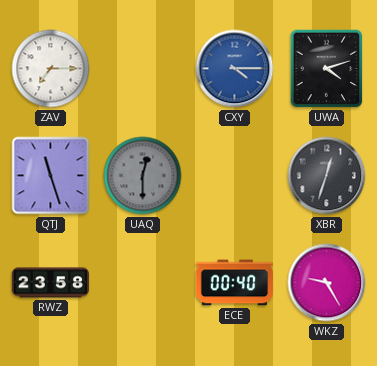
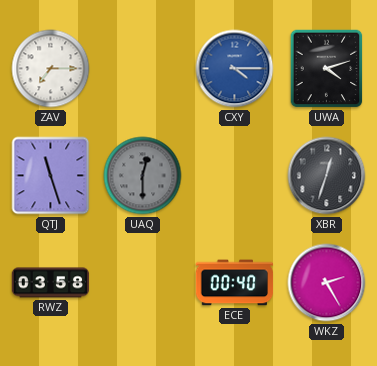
RWZ: 23:58 -> 03:58 (51, 283)
WKZ: 9:25 -> 2:25 (327, 283)
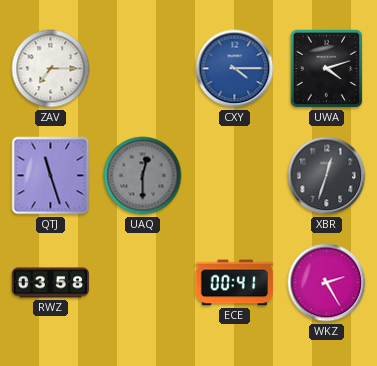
ECE: 00:40 -> 00:41 (235, 283)
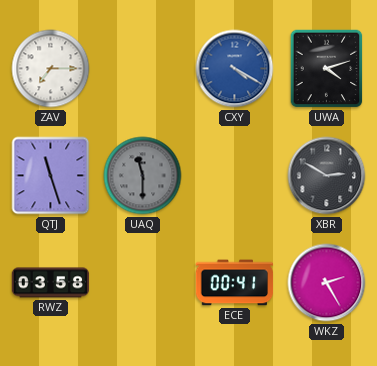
CXY: 4:15 -> 4:20 (235, 69)
UAQ: 12:30 -> 11:30 (143, 176)
XBR: 12:33 -> 2:50 (327, 176)
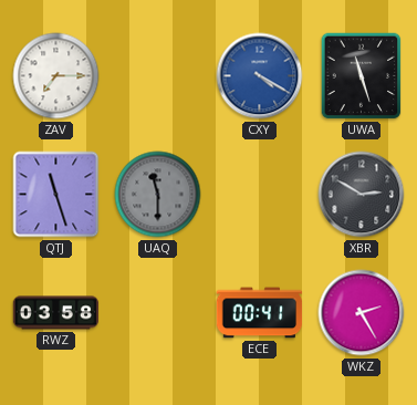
UWA: 4:12 -> 11:27 (362, 76)
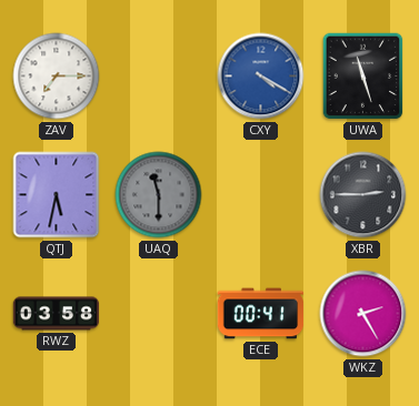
QTJ: 11:27 -> 5:32 (57, 195)
XBR: 2:50 -> 2:45 (363, 195)
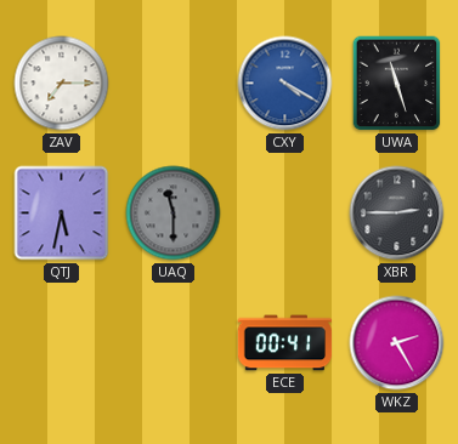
RWZ: 03:58 -> none (57, 314)
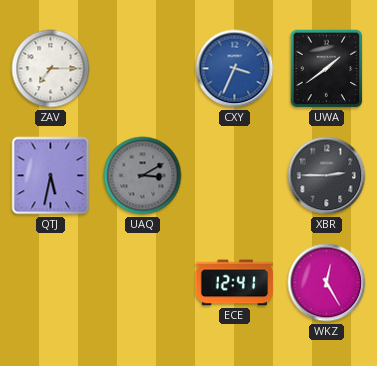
CXY: 4:20 -> 3:34 (235, 69)
UWA: 11:27 -> 1:39 (327, 69)
UAQ: 11:30 -> 3:10 (143, 176)
ECE: 00:41 -> 12:41 (235, 283)
WKZ: 2:25 -> 12:25 (327, 283)
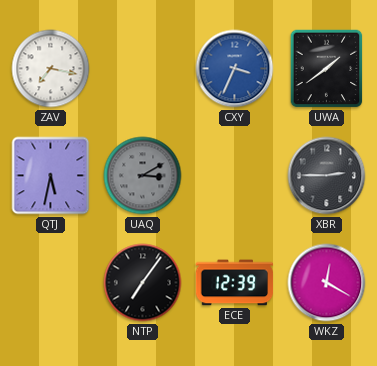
ZAV: 7:15 -> 7:17 (51, 69)
NTP: none -> 7:06 (143, 283)
ECE: 12:41 -> 12:39 (235, 283)
WKZ: 12:25 -> 12:20 (327, 283)
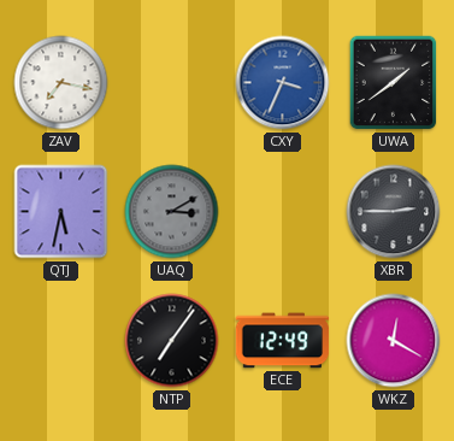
ECE: 12:39 -> 12:49 (283, 341)
